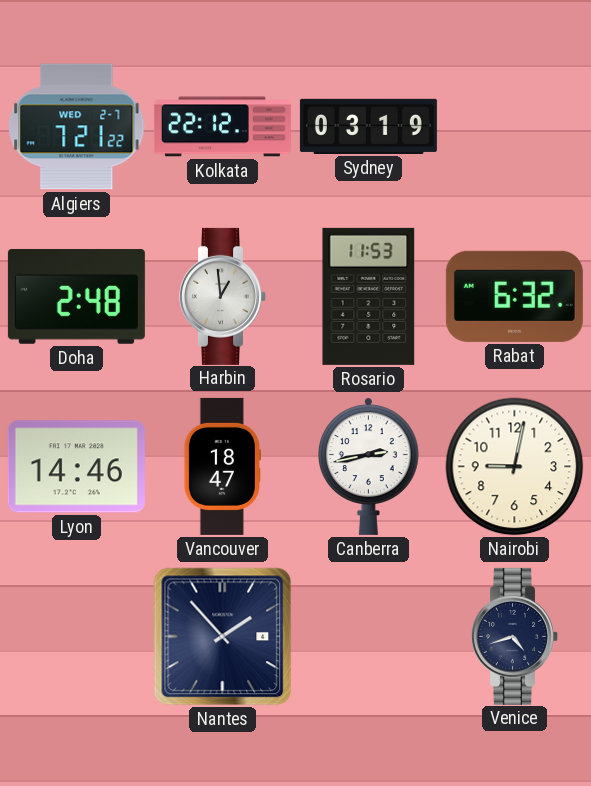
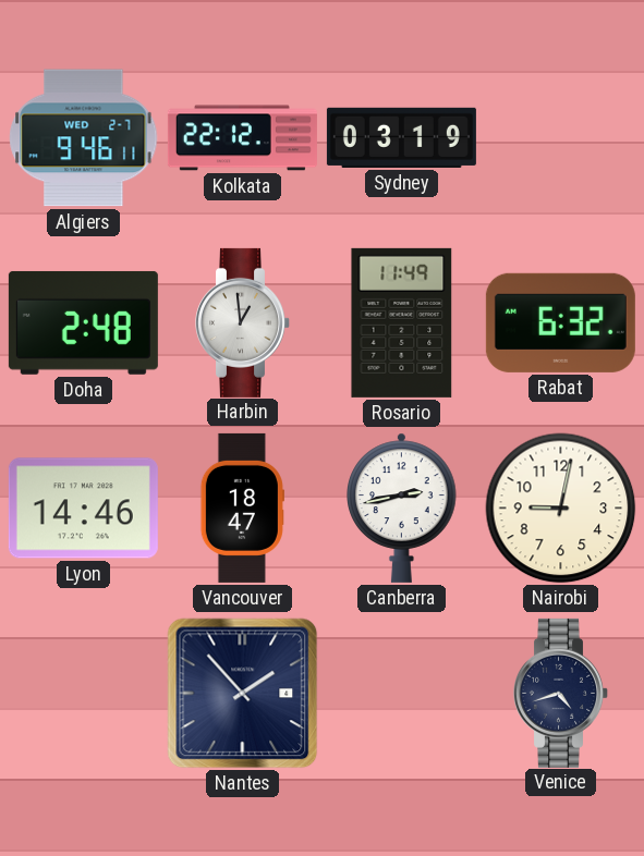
Algiers: 7:21 -> 9:46 (84, 138)
Rosario: 11:53 -> 11:49 (402, 322)
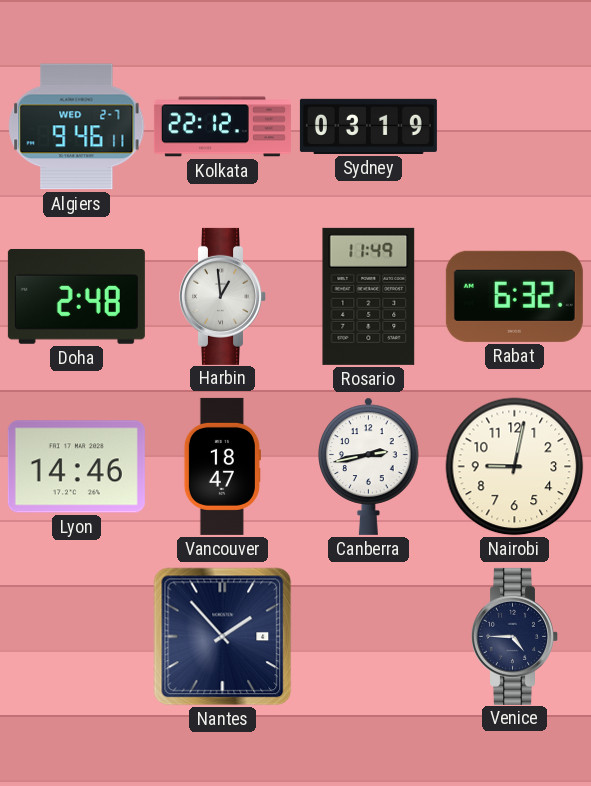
Venice: 4:42 -> 4:45 (515, 636)
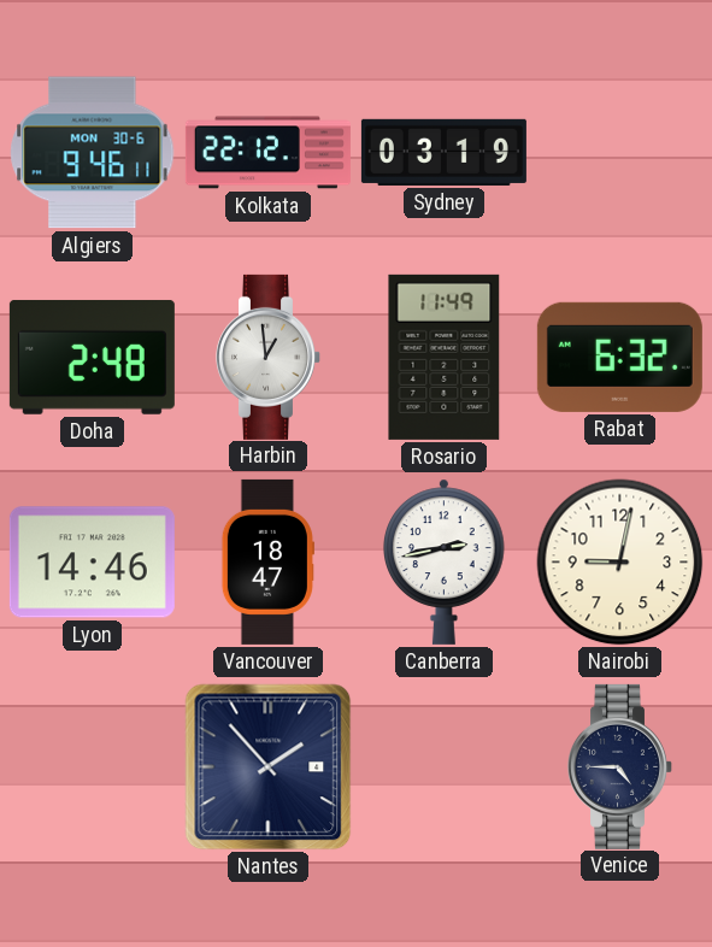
Algiers date: WED 2-7 -> MON 30-6 (93, 153)
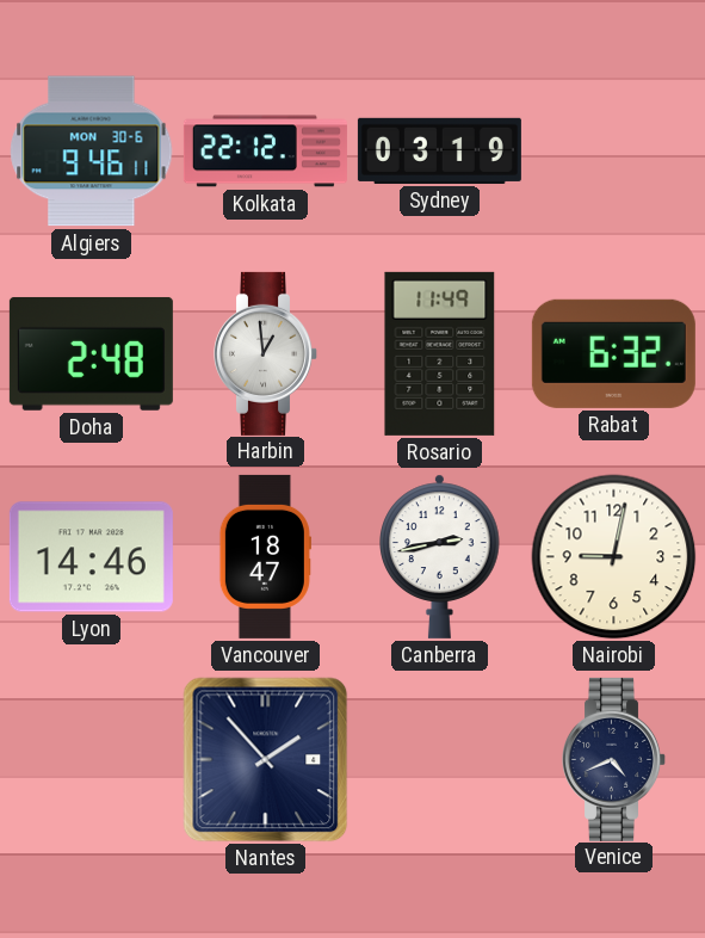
Venice: 4:45 -> 4:41 (614, 759)
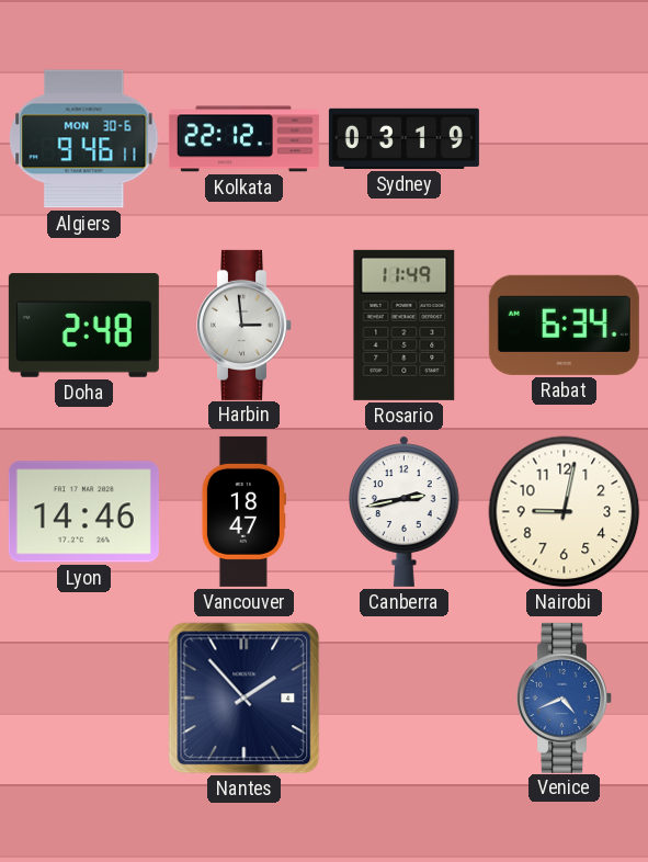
Harbin: 12:59 -> 2:59 (245, 325)
Rabat: 6:32 -> 6:34 (564, 325)
Venice dial: navy -> blue (565, 697)
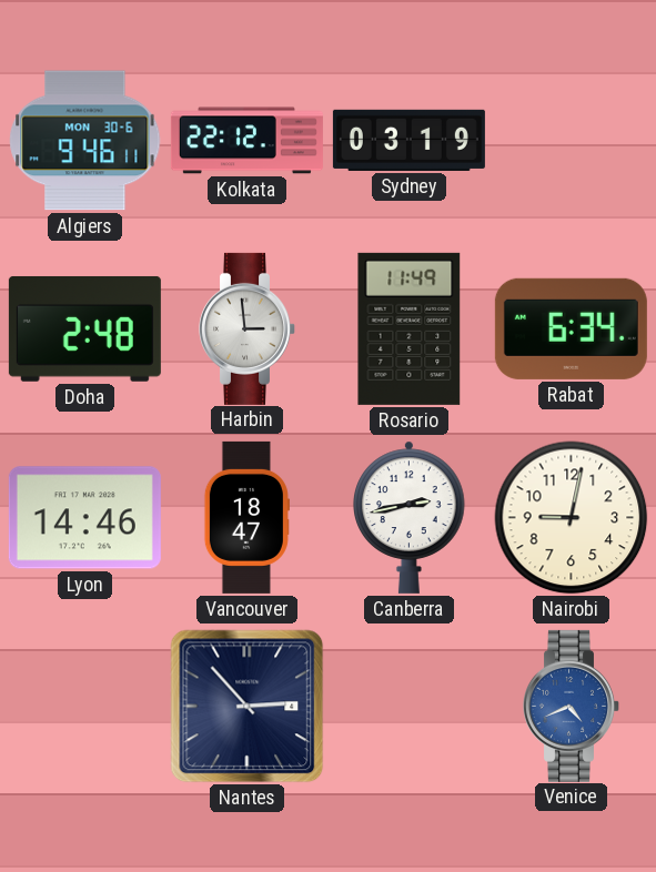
Nantes: 1:53 -> 2:53 (248, 707)
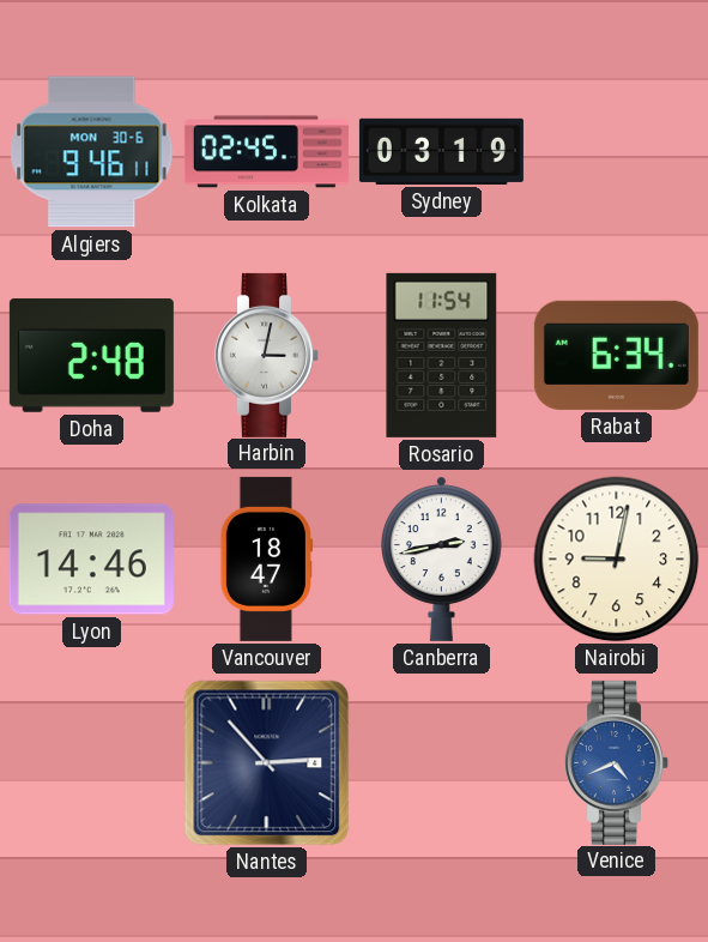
Kolkata: 22:12 -> 02:45 (266, 152)
Harbin: 2:59 -> 3:02 (267, 355)
Rosario: 11:49 -> 11:54 (442, 355)
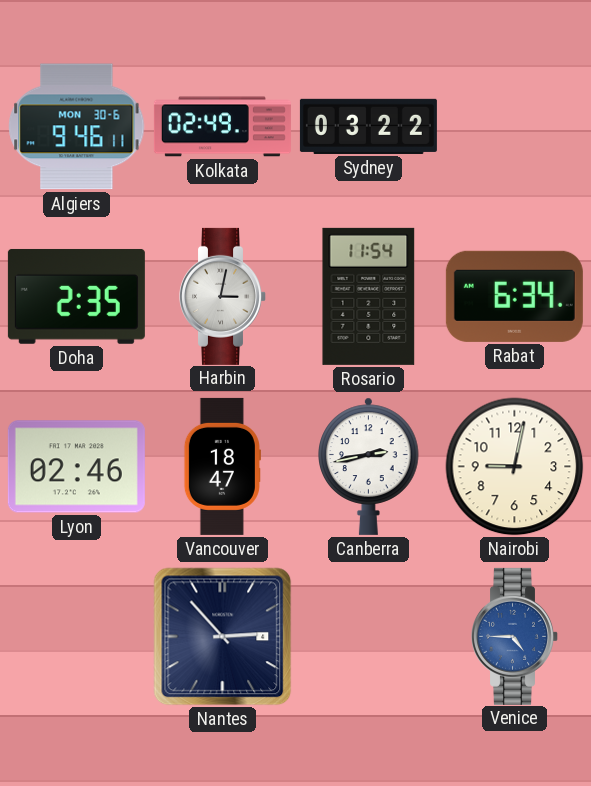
Kolkata: 02:45 -> 02:49 (222, 127)
Sydney: 03:19 -> 03:22 (368, 126)
Doha: 2:48 -> 2:35 (76, 296)
Lyon: 14:46 -> 02:46 (76, 467)
Venice: 4:41 -> 4:45 (515, 636)
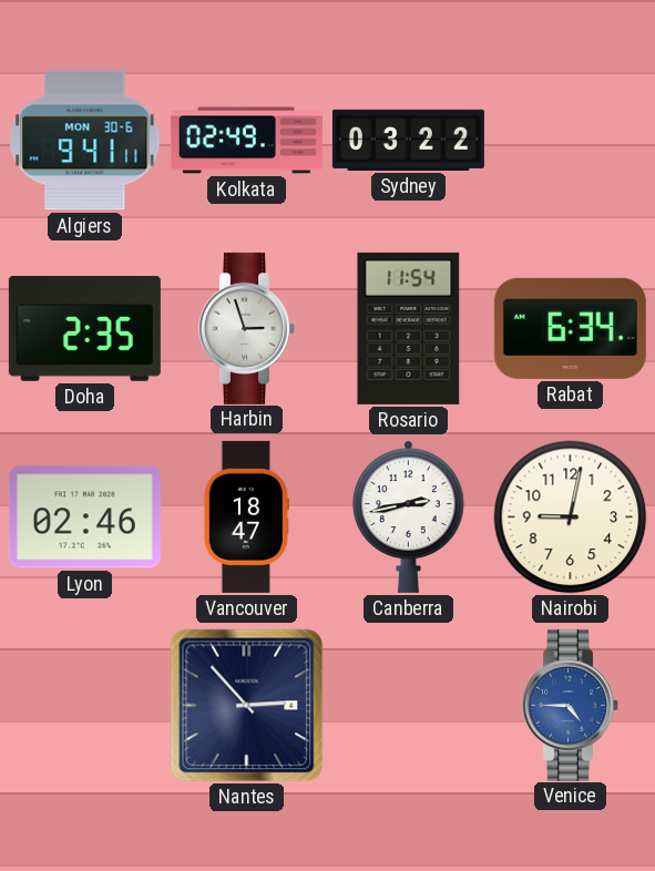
Algiers: 9:46 -> 9:41 (85, 141)
Harbin: 3:02 -> 2:57 (247, 328)
